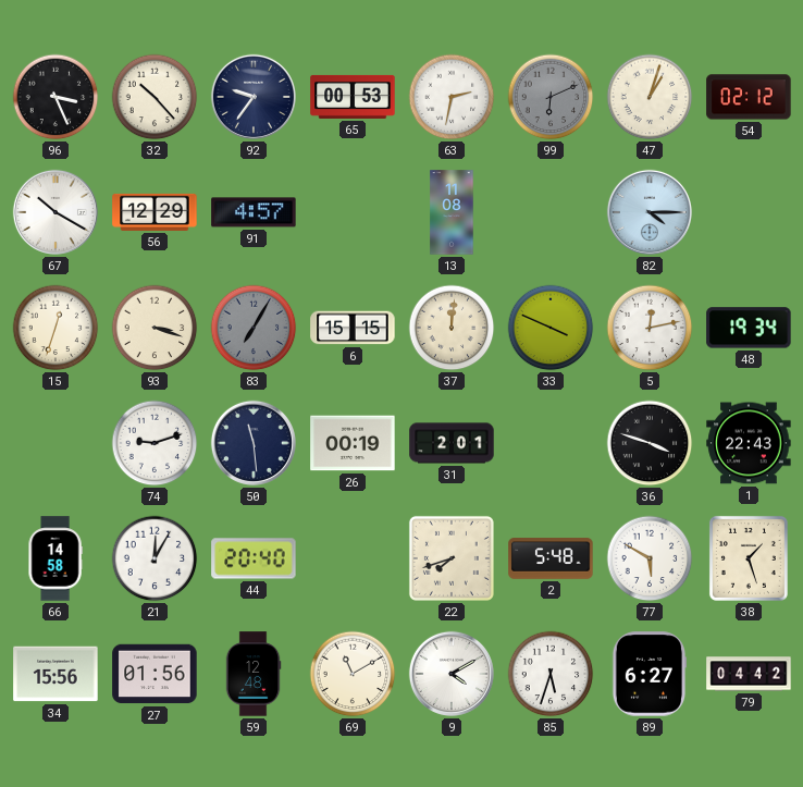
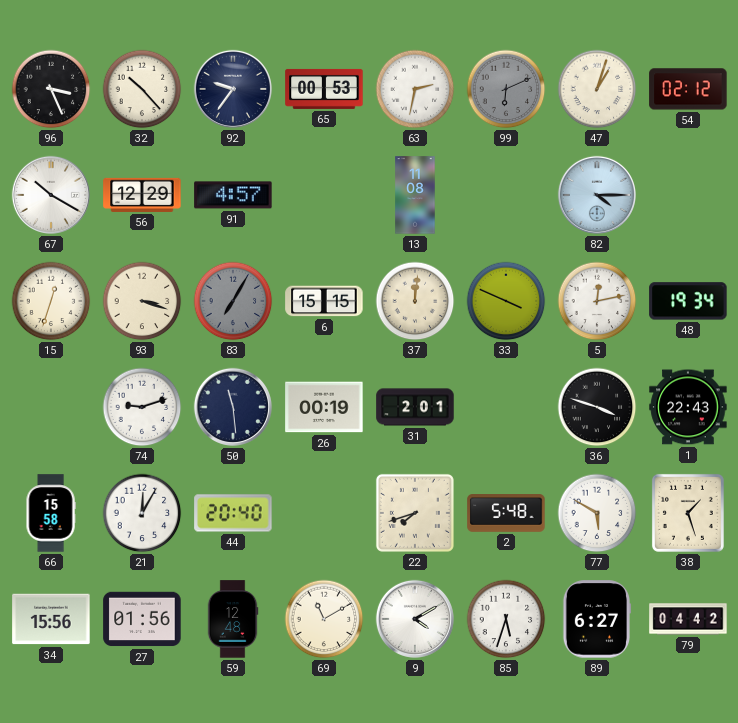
66: 14:58 -> 15:58 (51, 513)
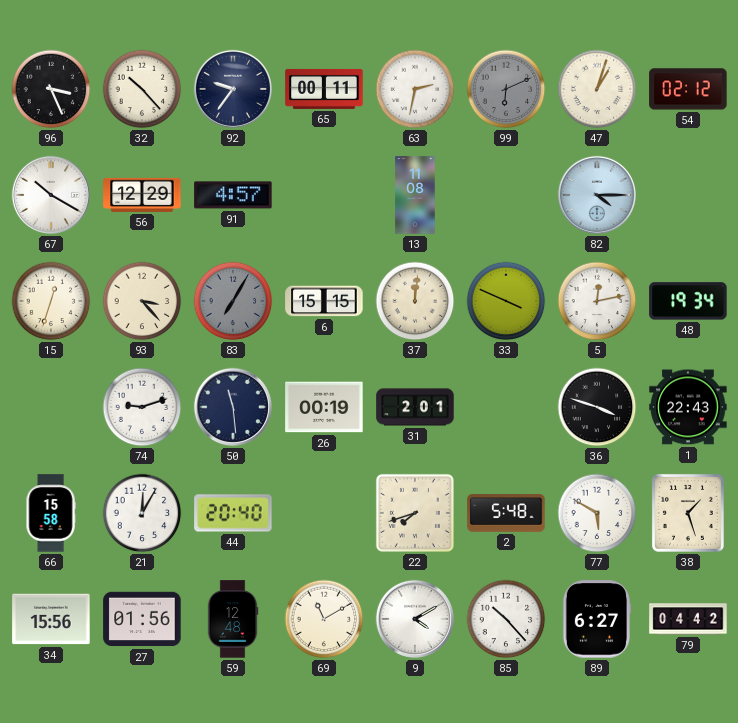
65: 00:53 -> 00:11 (324, 89)
93: 3:18 -> 3:23 (142, 301)
85: 5:33 -> 10:23 (506, 619)
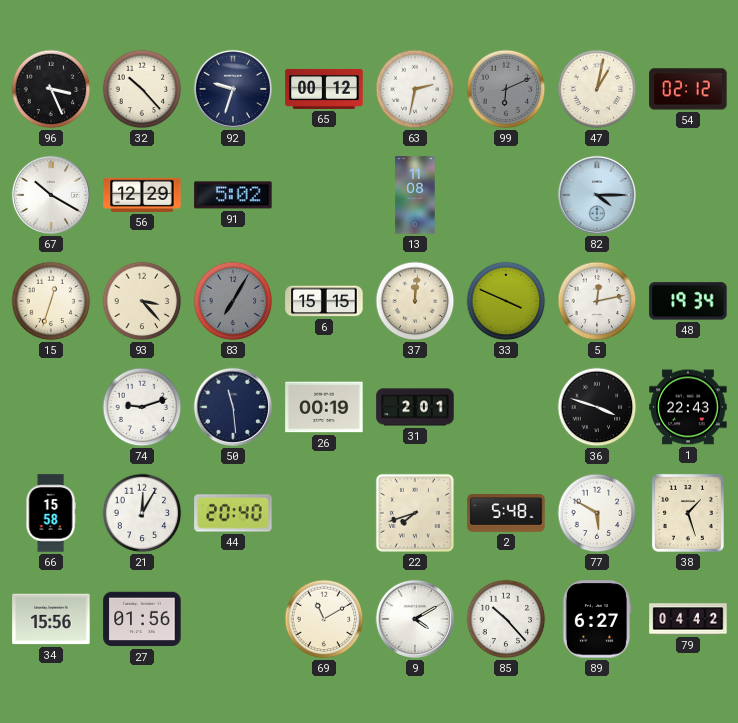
92: 9:36 -> 9:33 (233, 89)
65: 00:11 -> 00:12 (324, 89)
47: 1:03 -> 1:02 (597, 89)
91: 4:57 -> 5:02 (233, 195)
59: 12:48 -> none (233, 619)
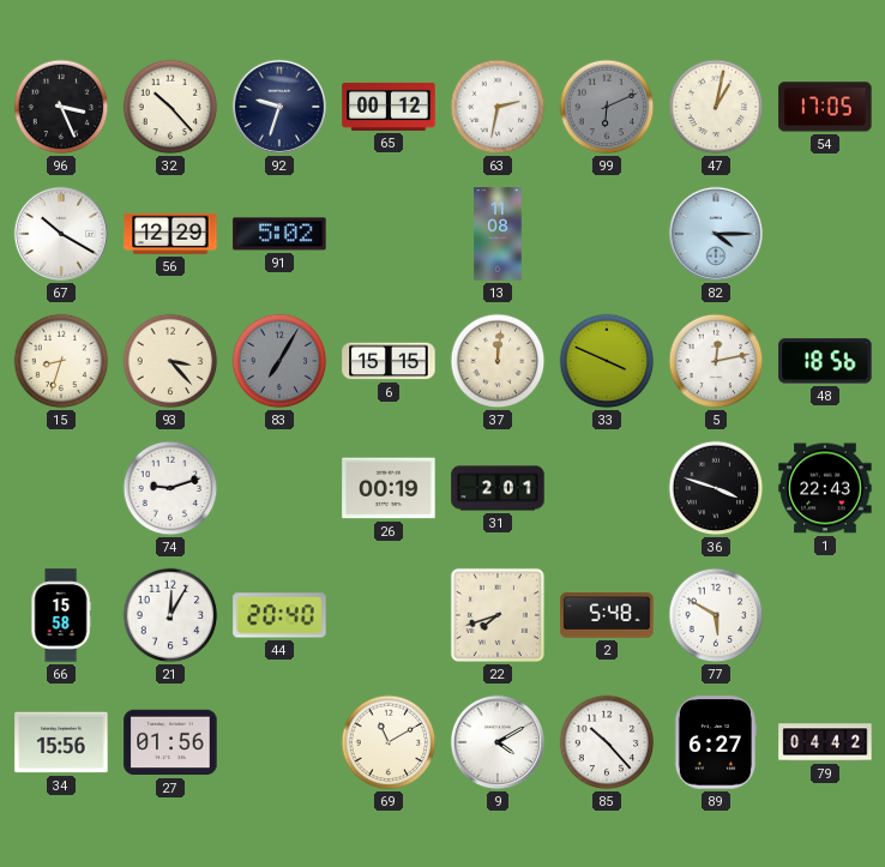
54: 02:12 -> 17:05 (825, 107)
15: 12:33 -> 8:33 (61, 361)
48: 19:34 -> 18:56 (825, 361)
50: 11:29 -> none (233, 407)
38: 1:27 -> none (688, 513)
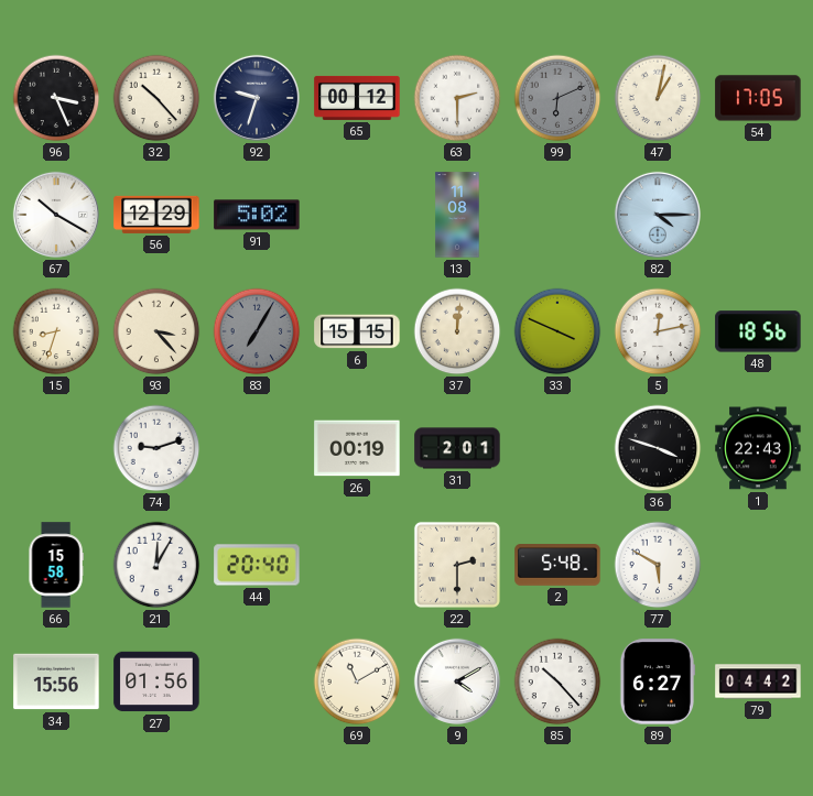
63: 2:32 -> 2:30 (457, 98)
22: 7:42 -> 2:30 (457, 565)
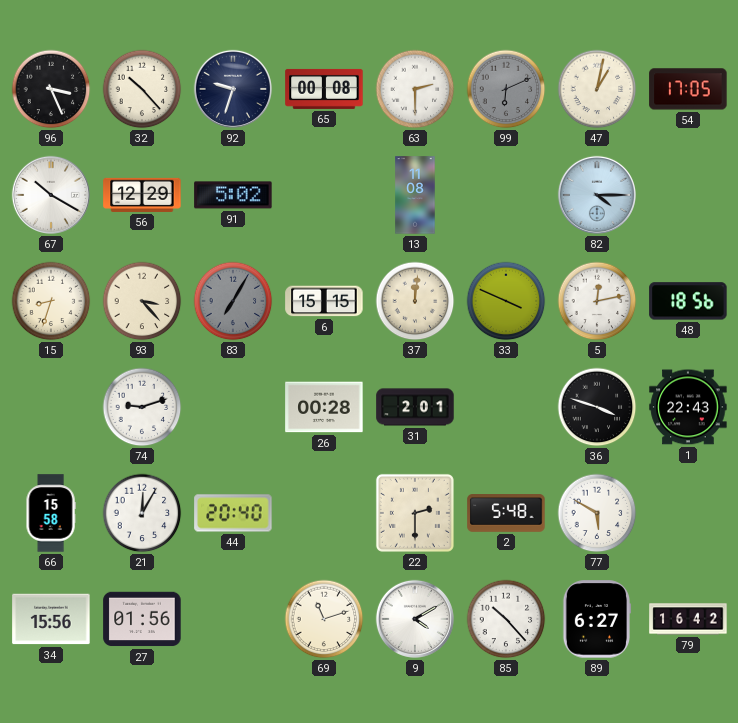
65: 00:12 -> 00:08 (324, 89)
26: 00:19 -> 00:28 (324, 407)
69: 11:10 -> 11:12 (324, 619)
79: 04:42 -> 16:42 (688, 619)
